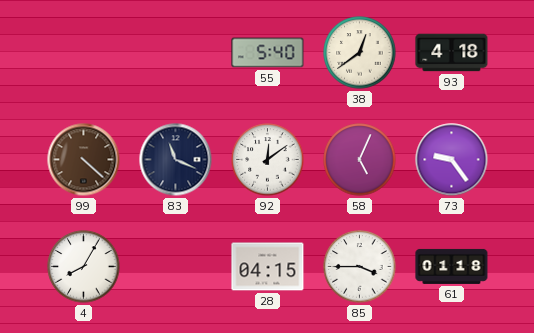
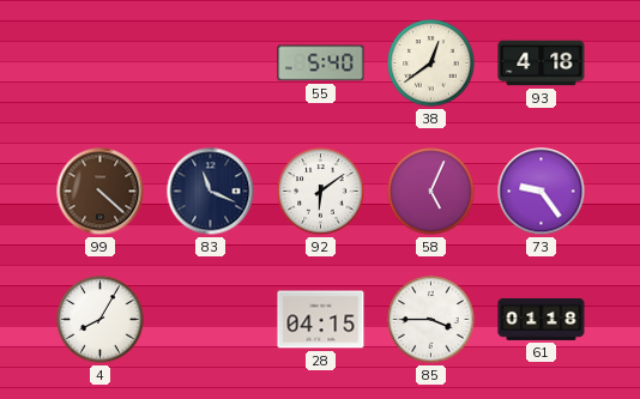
92: 12:09 -> 6:09 (321, 192)
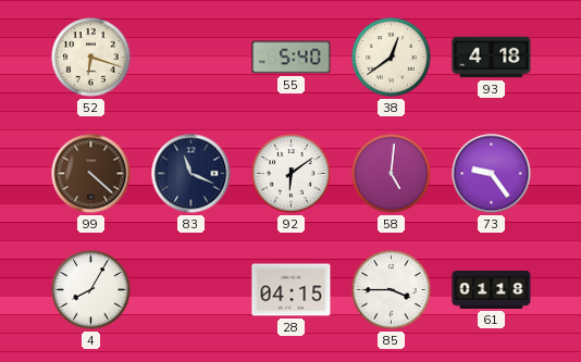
52: none -> 6:18 (91, 58)
58: 5:04 -> 5:01 (392, 174)
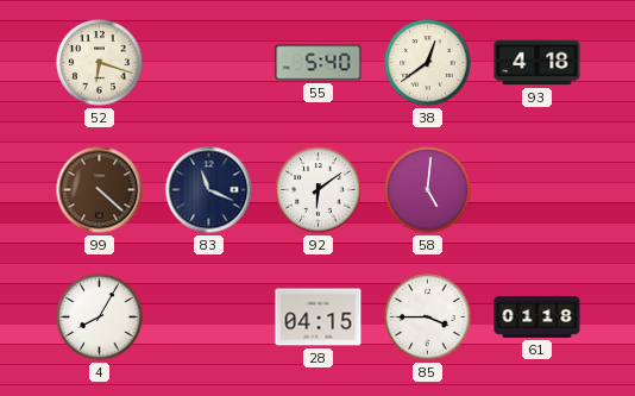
73: 9:24 -> none (492, 174)
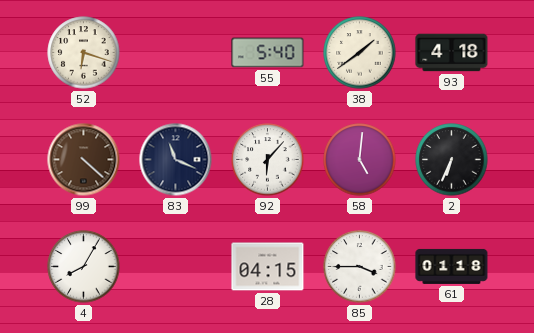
38: 12:39 -> 1:39 (360, 53)
92: 6:09 -> 6:07 (268, 160)
2: none -> 6:34 (452, 160)
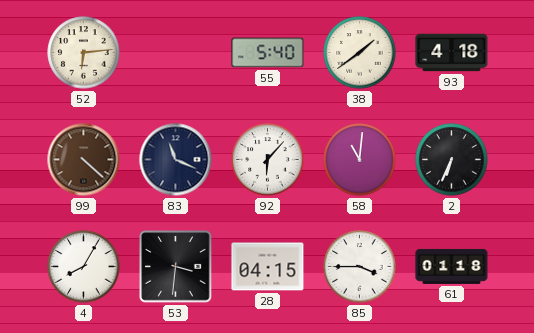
52: 6:18 -> 6:14 (84, 53)
58: 5:01 -> 11:01 (360, 160)
53: none -> 3:31 (176, 267)
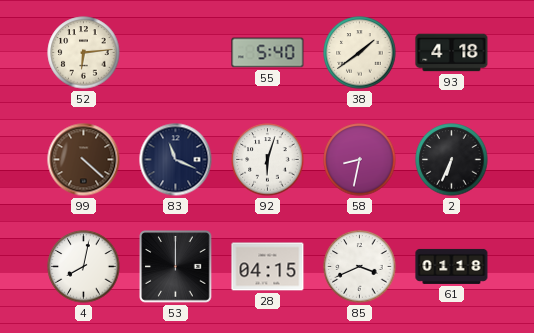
92: 6:07 -> 6:03 (268, 160)
58: 11:01 -> 8:32 (360, 160)
4: 8:05 -> 8:02 (84, 267)
53: 3:31 -> 12:00 (176, 267)
85: 3:45 -> 3:41 (360, 267)
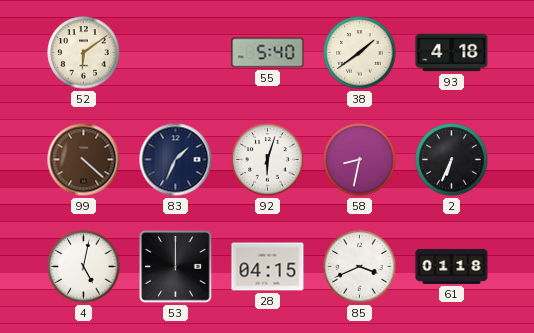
52: 6:14 -> 6:09 (84, 53)
83: 11:19 -> 1:34 (176, 160)
4: 8:02 -> 5:02 (84, 267)
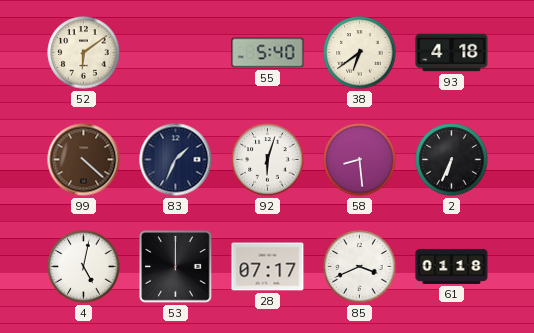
38: 1:39 -> 6:39 (360, 53)
58: 8:32 -> 8:29 (360, 160)
28: 04:15 -> 07:17 (268, 267)
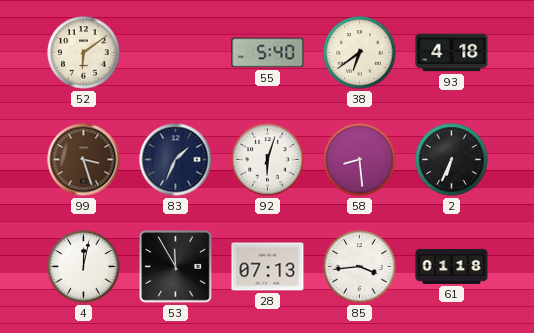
99: 4:22 -> 3:27 (84, 160)
4: 5:02 -> 12:02 (84, 267)
53: 12:00 -> 11:55 (176, 267)
28: 07:17 -> 07:13 (268, 267)
85: 3:41 -> 3:44 (360, 267)
